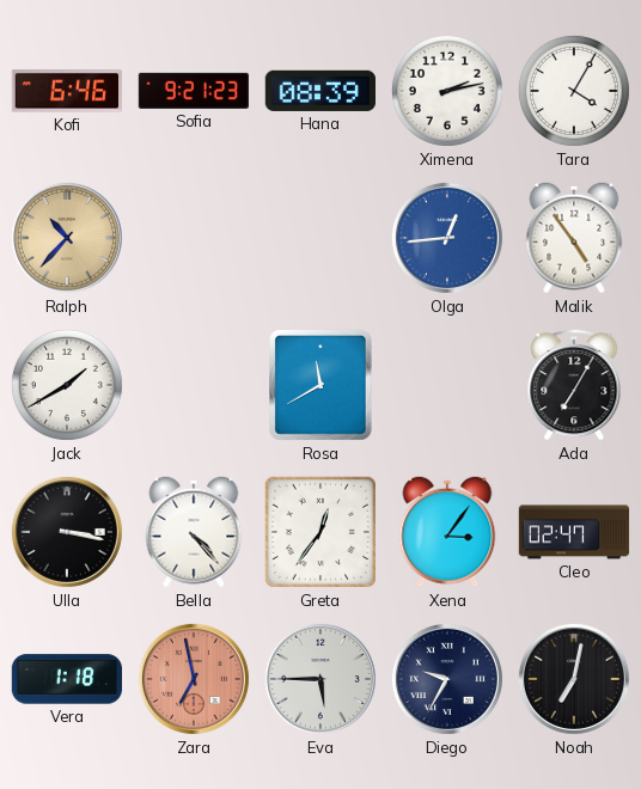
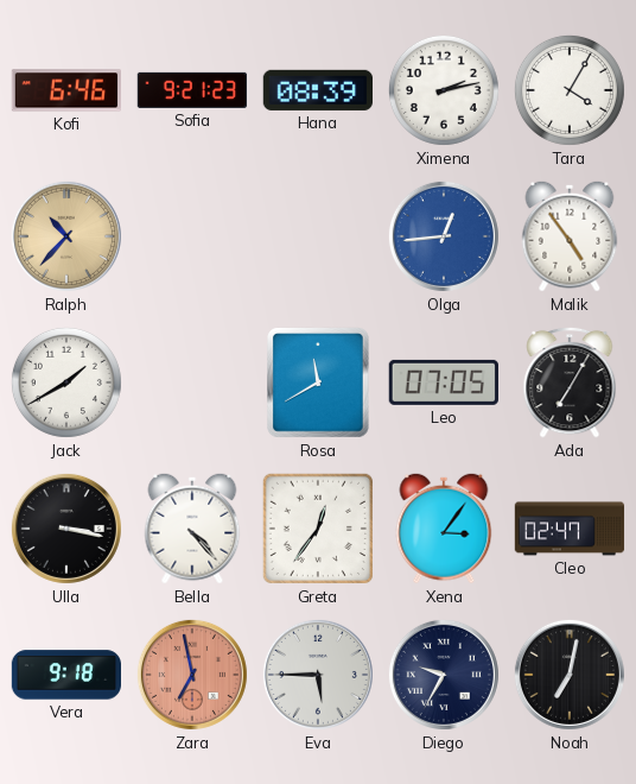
Leo: none -> 07:05 (444, 382)
Vera: 1:18 -> 9:18 (65, 675)
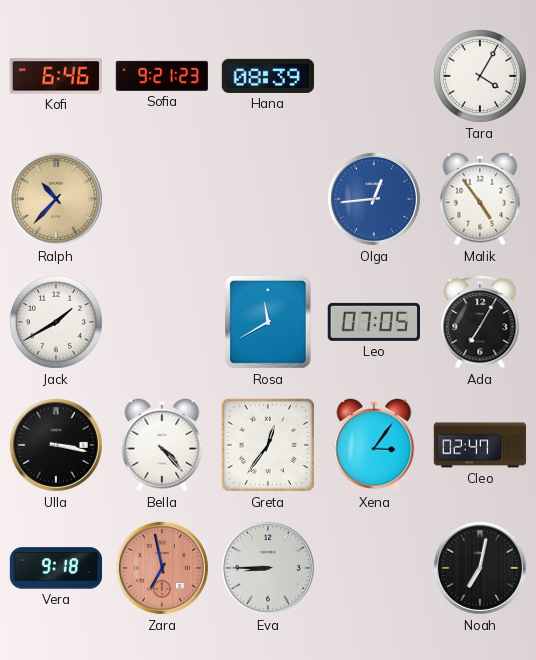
Ximena: 2:13 -> none (444, 90)
Eva: 5:45 -> 8:45 (268, 568)
Diego: 9:35 -> none (444, 675)
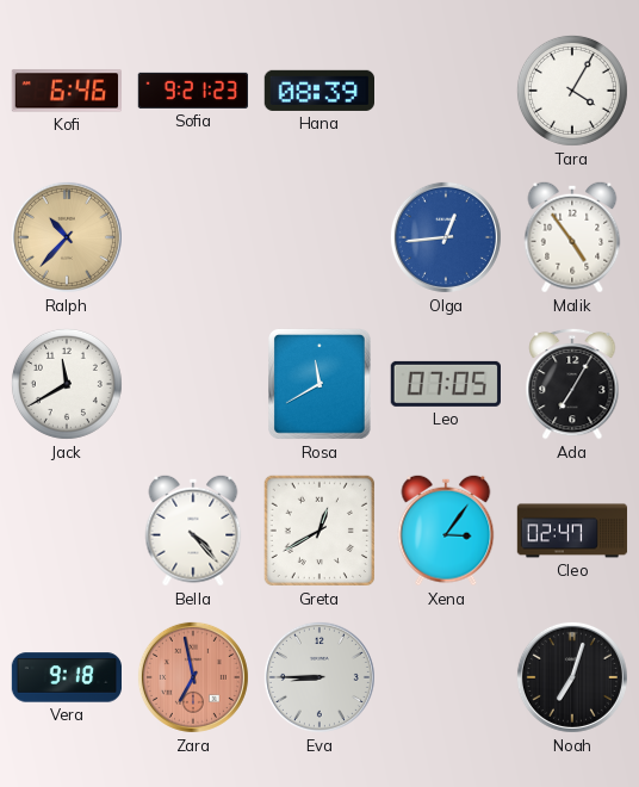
Jack: 1:40 -> 11:40 (67, 384)
Ulla: 3:17 -> none (56, 445)
Greta: 12:36 -> 12:40 (319, 531)
Noah: 7:02 -> 7:03 (572, 677)
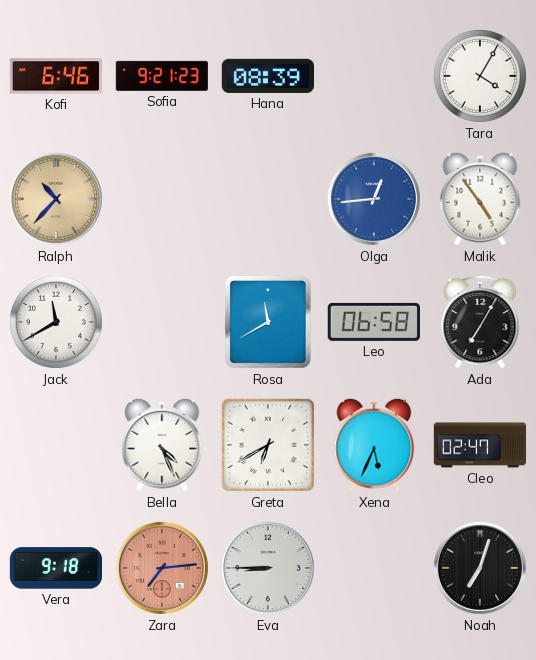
Leo: 07:05 -> 06:58 (374, 322)
Bella: 4:23 -> 4:26 (162, 445)
Greta: 12:40 -> 6:40 (268, 445)
Xena: 3:06 -> 5:34 (374, 445)
Zara: 6:58 -> 7:14 (162, 568)
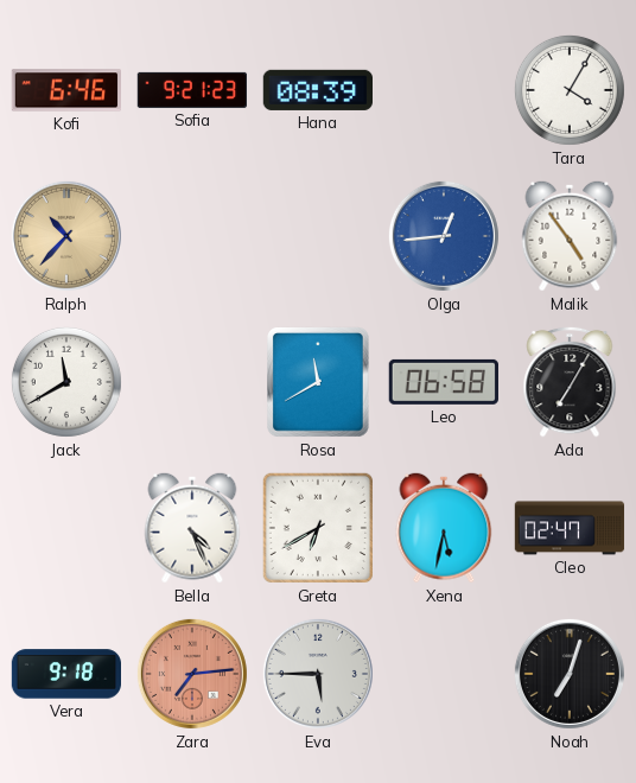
Xena: 5:34 -> 5:32 (444, 528)
Eva: 8:45 -> 5:45 (318, 674)
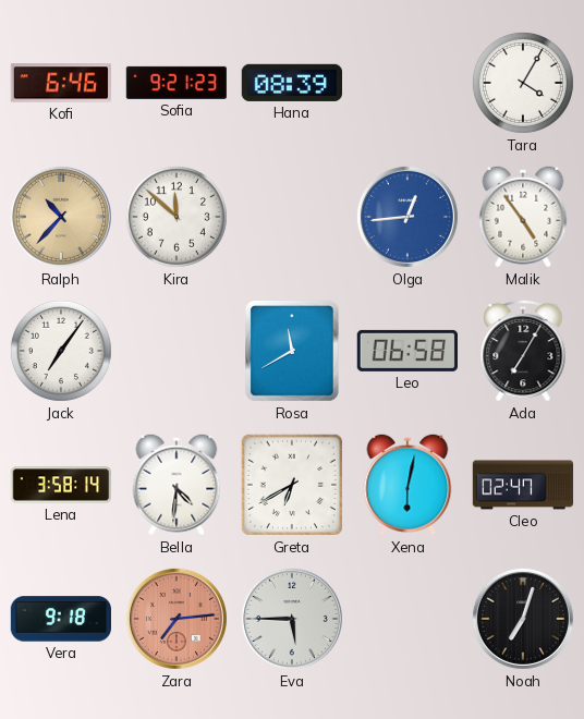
Kira: none -> 11:52 (177, 217)
Jack: 11:40 -> 7:06 (61, 351)
Lena: none -> 3:58 (61, 485)
Bella: 4:26 -> 4:31 (177, 485)
Xena: 5:32 -> 6:02 (407, 485)
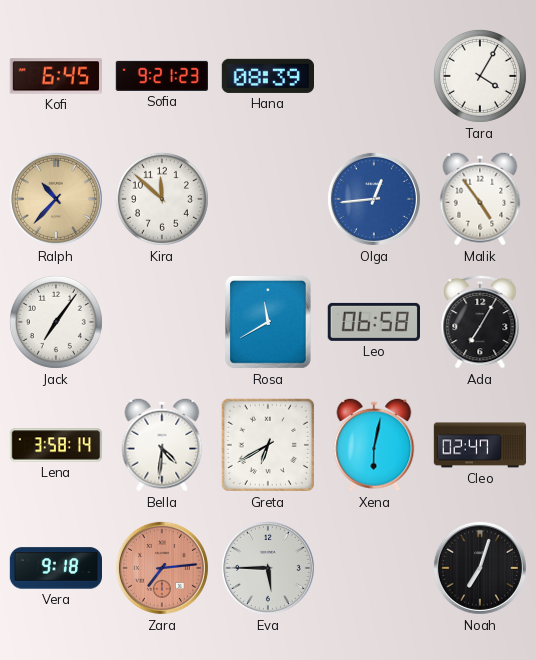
Kofi: 6:46 -> 6:45 (55, 76)
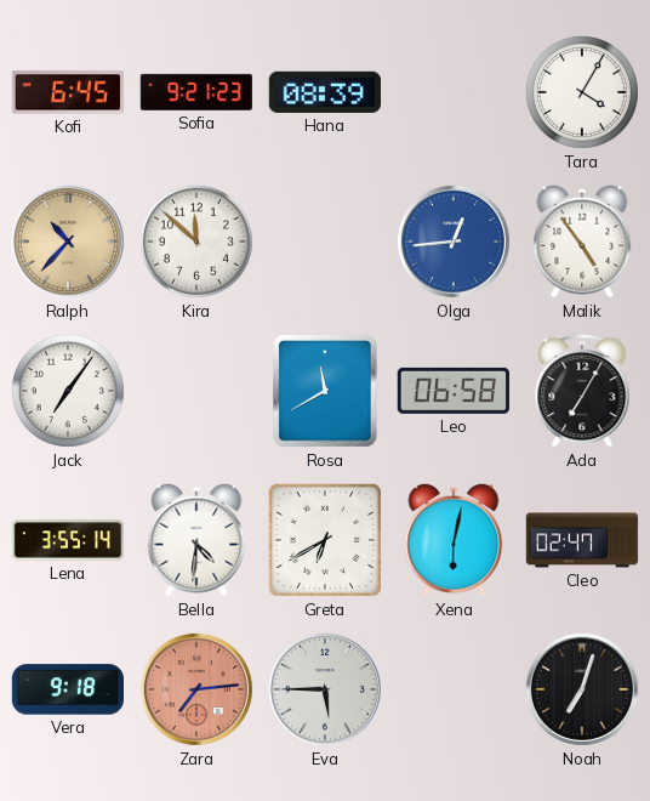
Lena: 3:58 -> 3:55 (68, 540)
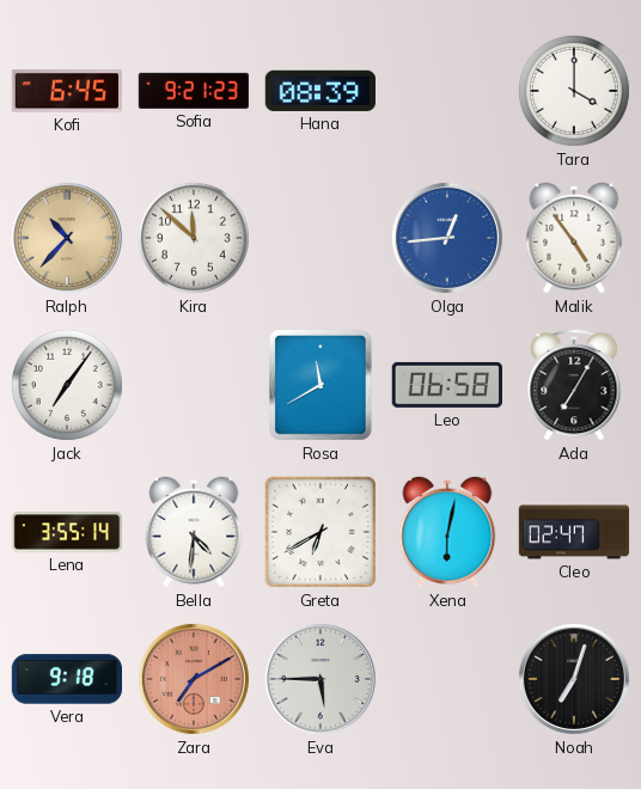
Tara: 4:05 -> 4:00 (574, 91)
Zara: 7:14 -> 7:10 (194, 679)
